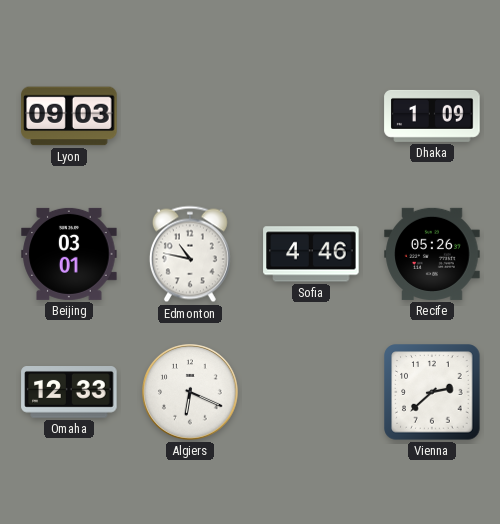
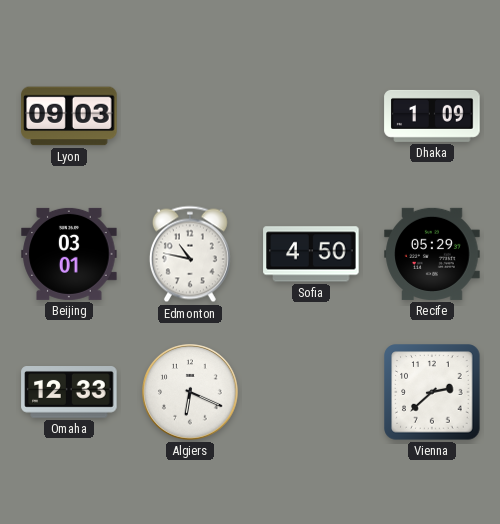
Sofia: 4:46 -> 4:50 (311, 254)
Recife: 05:26 -> 05:29 (432, 254)
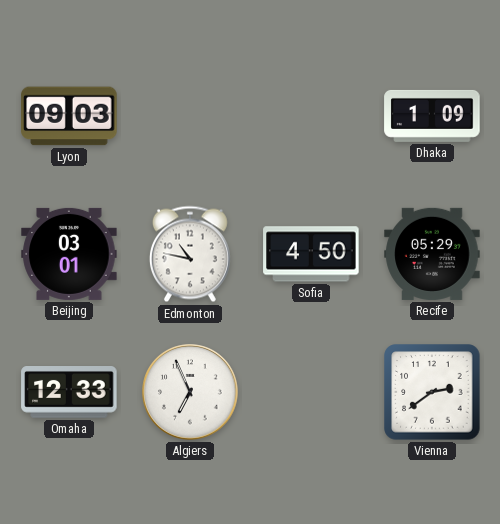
Algiers: 6:19 -> 6:56 (190, 392)
Vienna: 2:38 -> 2:39 (432, 392)
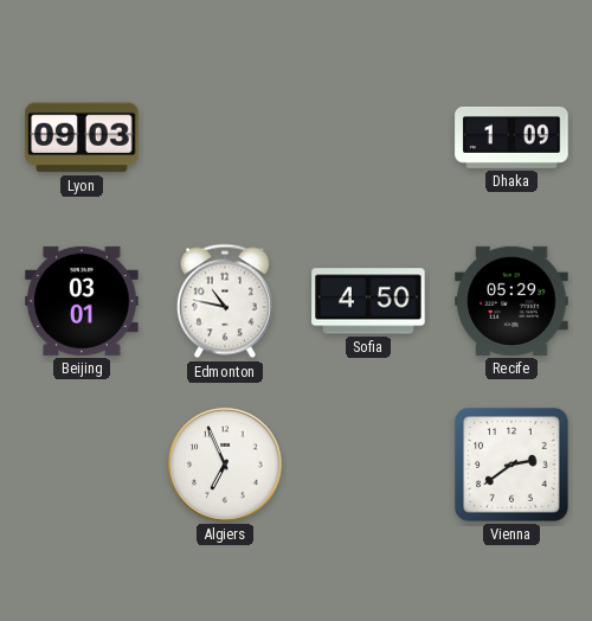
Omaha: 12:33 -> none (69, 393)
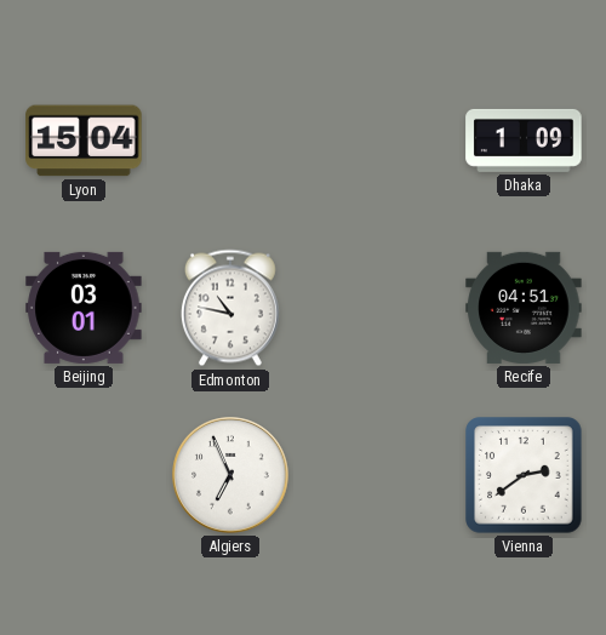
Lyon: 09:03 -> 15:04 (84, 141)
Sofia: 4:50 -> none (368, 301)
Recife: 05:29 -> 04:51 (524, 308)
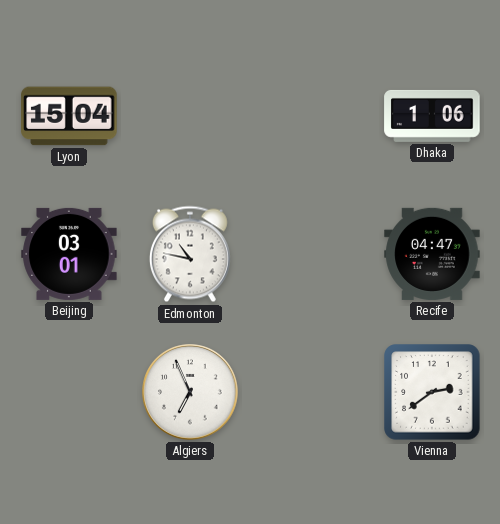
Dhaka: 1:09 -> 1:06 (432, 116)
Recife: 04:51 -> 04:47 (432, 254)
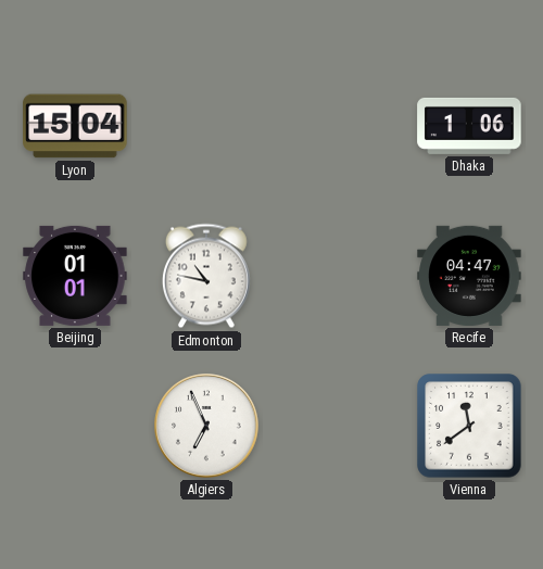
Beijing: 03:01 -> 01:01 (75, 276)
Vienna: 2:39 -> 11:39 (469, 426)
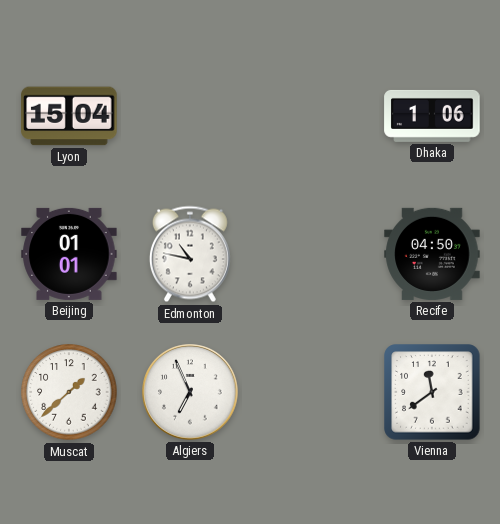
Recife: 04:47 -> 04:50 (432, 254)
Muscat: none -> 1:38 (69, 392)
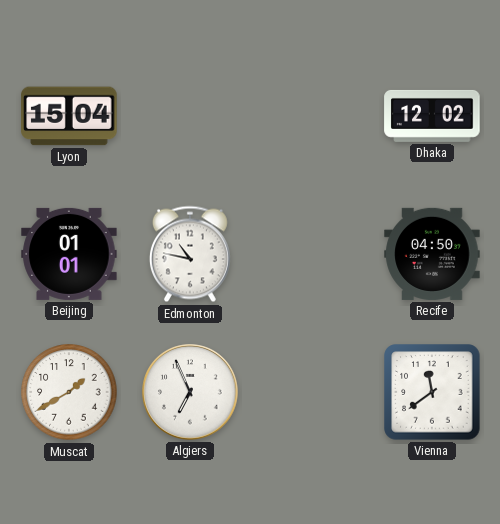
Dhaka: 1:06 -> 12:02 (432, 116)
Muscat: 1:38 -> 1:40 (69, 392)
